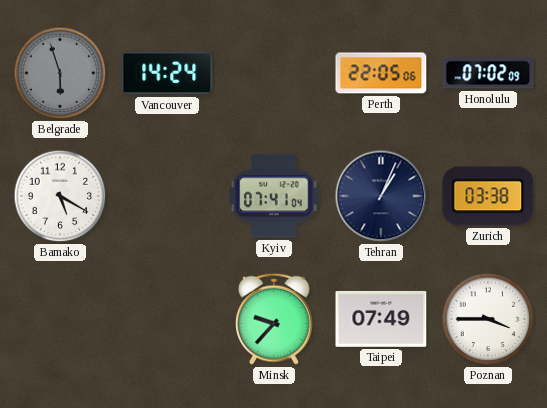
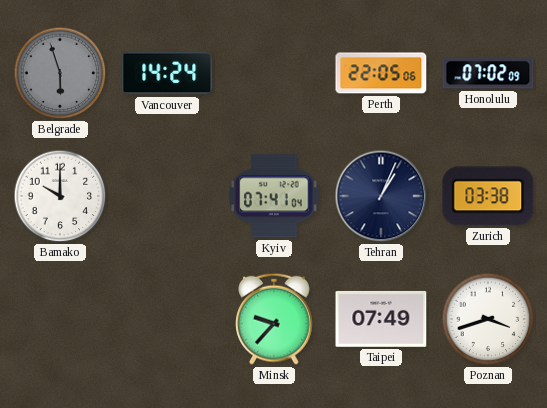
Bamako: 5:20 -> 10:00 (60, 196)
Poznan: 3:45 -> 3:42 (488, 319)
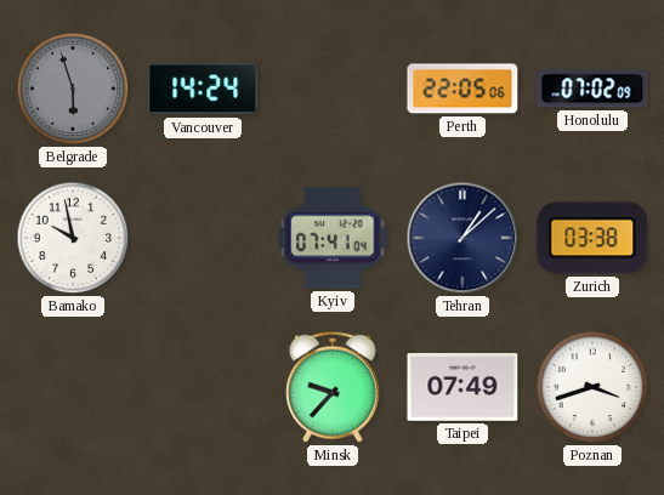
Bamako: 10:00 -> 9:58 (73, 238)
Tehran: 1:04 -> 1:08 (462, 238)
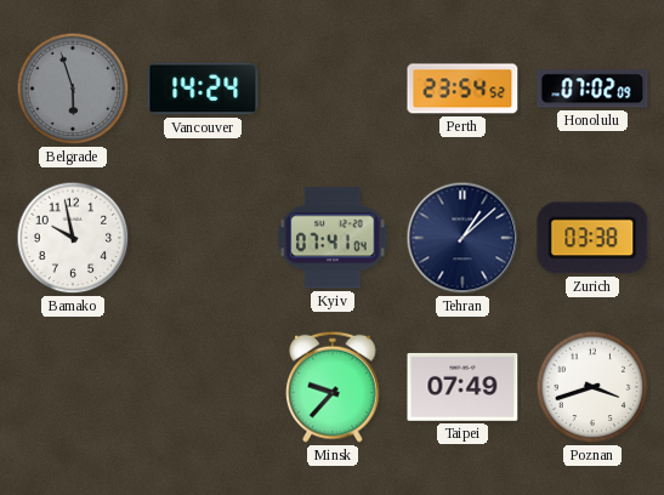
Perth: 22:05 -> 23:54 (462, 89)
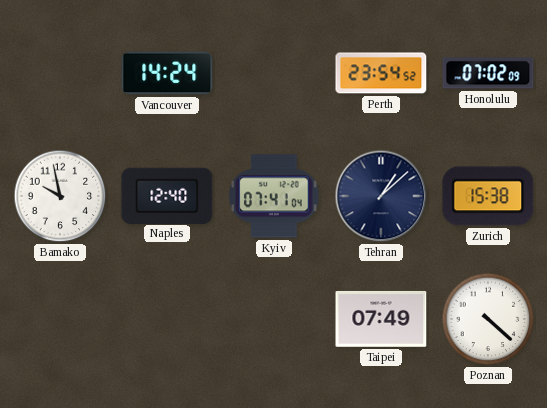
Belgrade: 5:57 -> none (73, 89)
Naples: none -> 12:40 (167, 195)
Zurich: 03:38 -> 15:38 (488, 196)
Minsk: 9:37 -> none (334, 387)
Poznan: 3:42 -> 4:22 (488, 319)
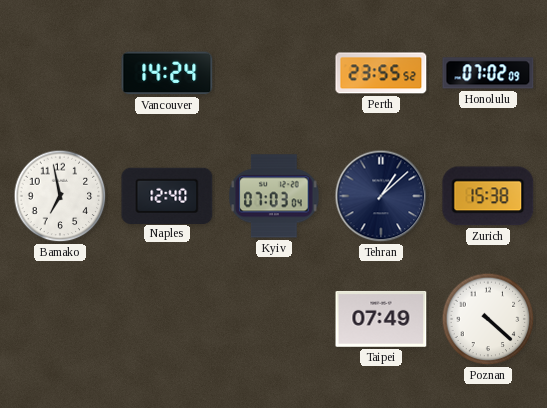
Perth: 23:54 -> 23:55 (381, 73)
Bamako: 9:58 -> 6:58 (60, 196)
Kyiv: 07:41 -> 07:03 (274, 196)
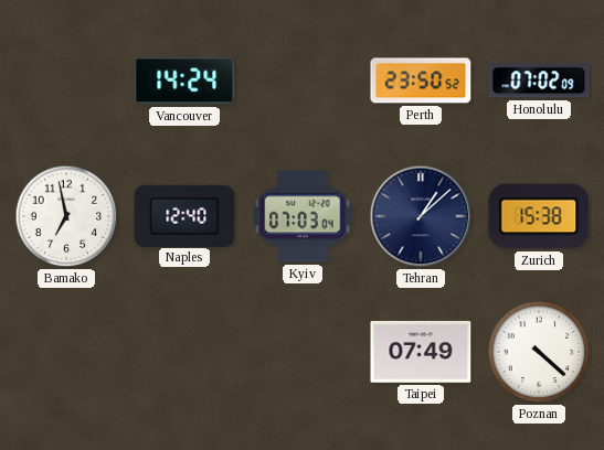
Perth: 23:55 -> 23:50 (421, 81)
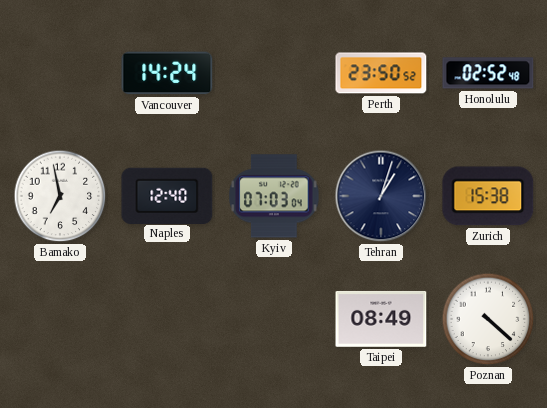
Honolulu: 07:02 -> 02:52 (488, 73)
Tehran: 1:08 -> 1:03 (381, 196)
Taipei: 07:49 -> 08:49 (381, 319)
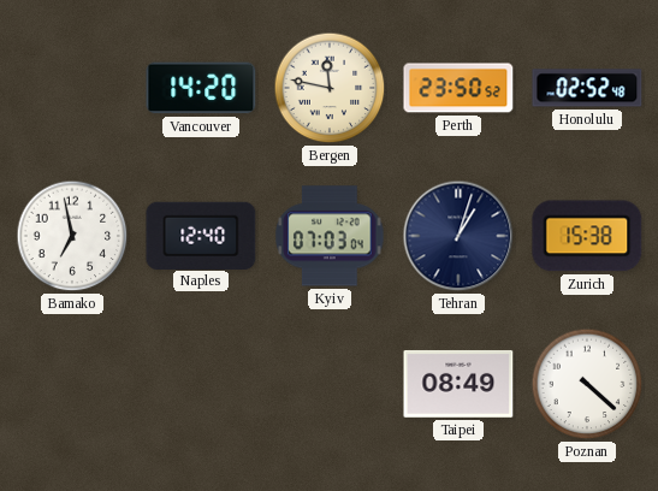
Vancouver: 14:24 -> 14:20 (201, 88)
Bergen: none -> 11:47 (330, 88)
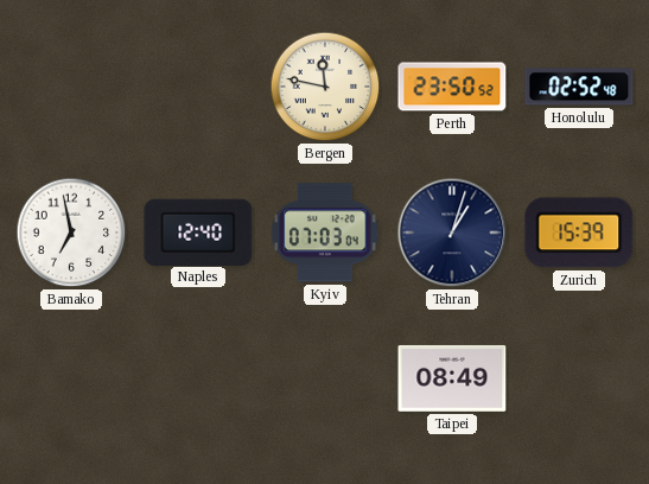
Vancouver: 14:20 -> none (201, 88)
Zurich: 15:38 -> 15:39 (579, 233)
Poznan: 4:22 -> none (587, 384)
